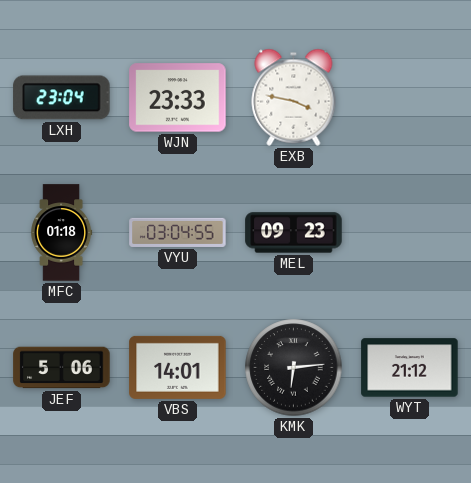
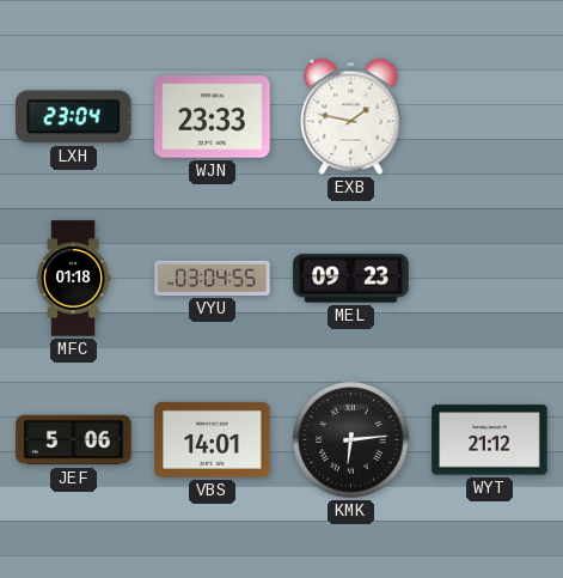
EXB: 3:47 -> 1:47 (351, 116)
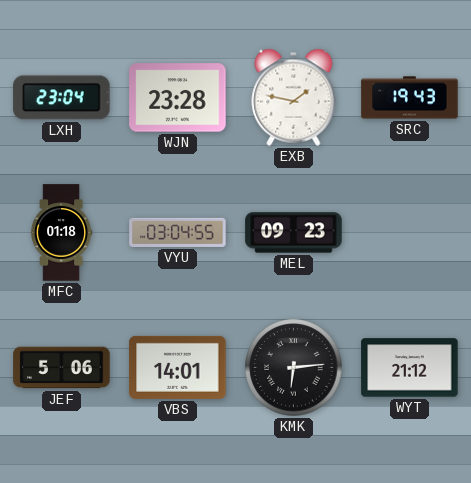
WJN: 23:33 -> 23:28 (178, 98)
SRC: none -> 19:43 (410, 98)
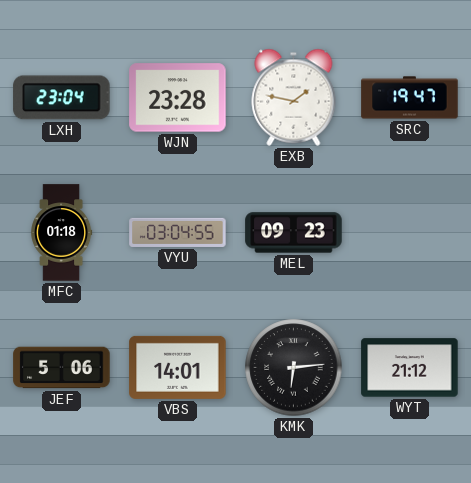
SRC: 19:43 -> 19:47 (410, 98)
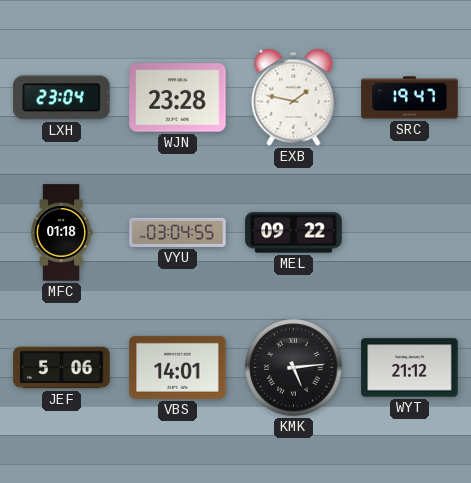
MEL: 09:23 -> 09:22 (294, 233)
KMK: 6:14 -> 5:14 (294, 368)
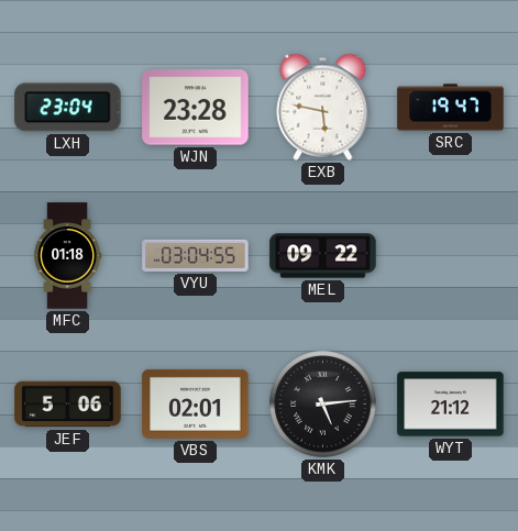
EXB: 1:47 -> 5:47 (323, 107)
VBS: 14:01 -> 02:01 (196, 403)
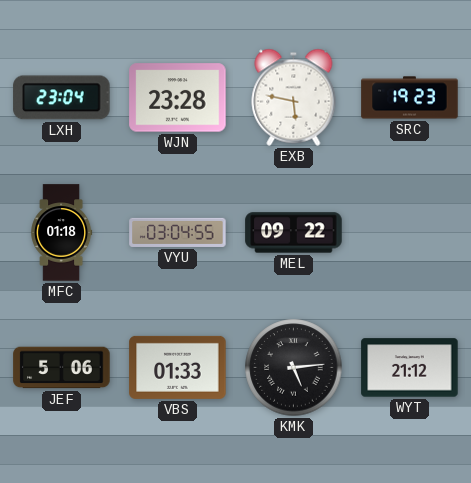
SRC: 19:47 -> 19:23 (410, 98)
VBS: 02:01 -> 01:33 (178, 367)
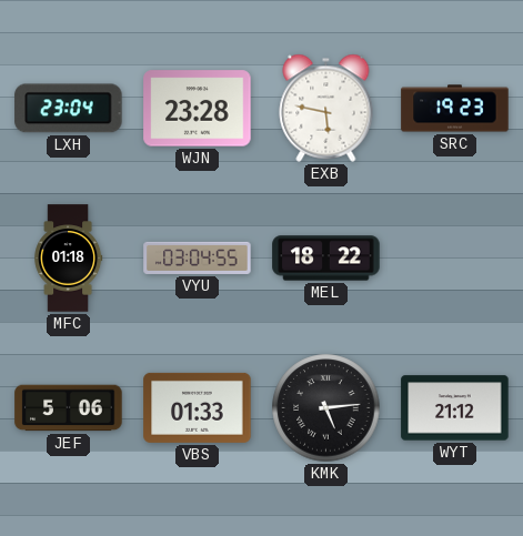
MEL: 09:22 -> 18:22 (326, 259)
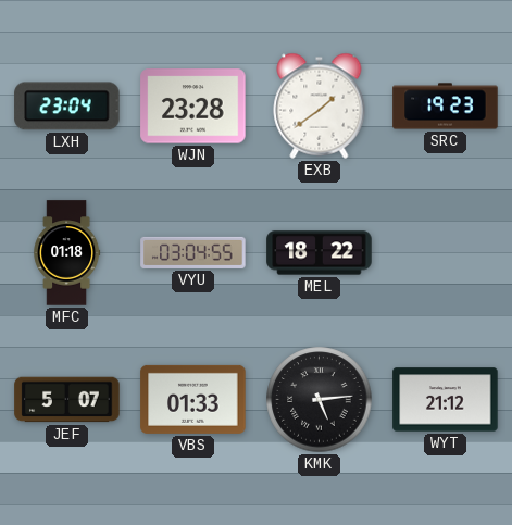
EXB: 5:47 -> 1:39 (320, 105)
JEF: 5:06 -> 5:07 (67, 400)
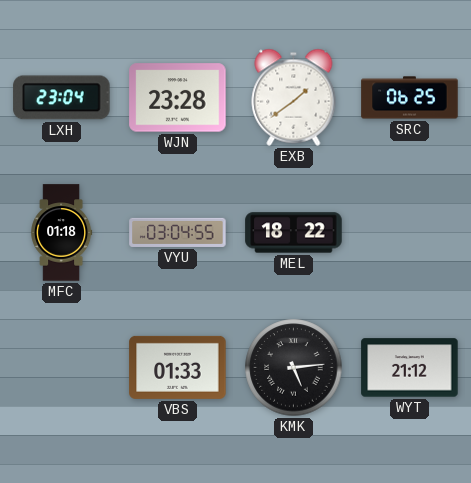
SRC: 19:23 -> 06:25 (410, 98)
JEF: 5:07 -> none (67, 400)
